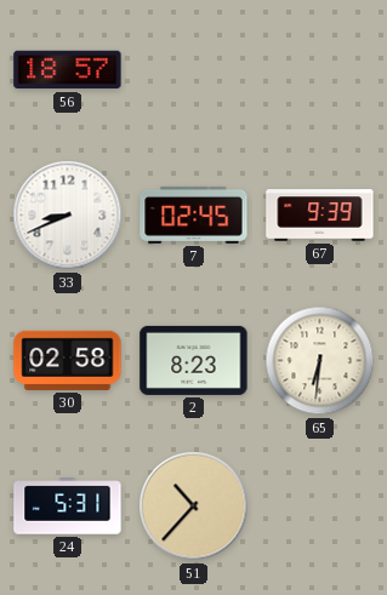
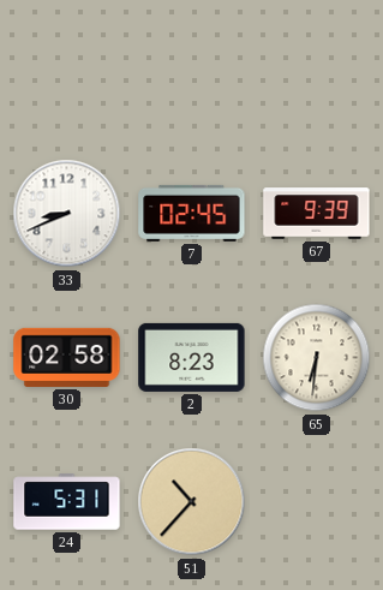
56: 18:57 -> none (68, 70)
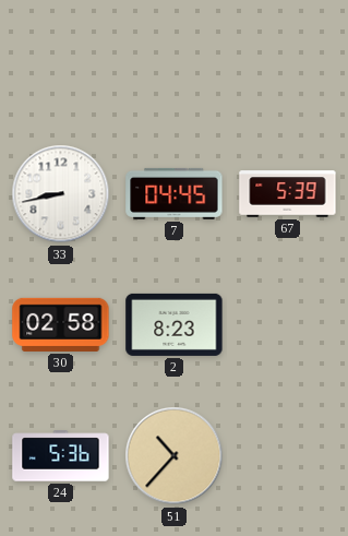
33: 8:41 -> 8:43 (61, 194)
7: 02:45 -> 04:45 (175, 193)
67: 9:39 -> 5:39 (288, 194)
65: 6:31 -> none (317, 358)
24: 5:31 -> 5:36 (61, 456)
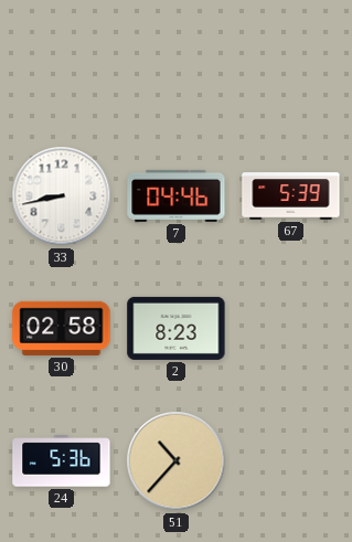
7: 04:45 -> 04:46 (177, 195)
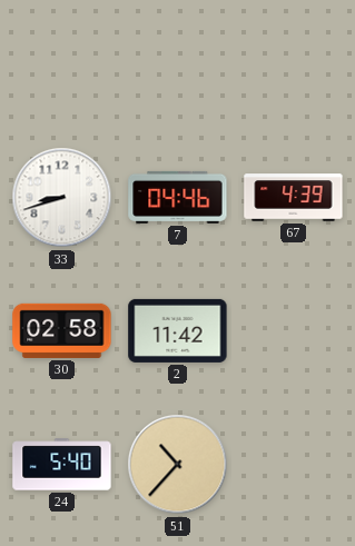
33: 8:43 -> 8:42 (62, 198)
67: 5:39 -> 4:39 (294, 198)
2: 8:23 -> 11:42 (178, 330)
24: 5:36 -> 5:40 (62, 465)
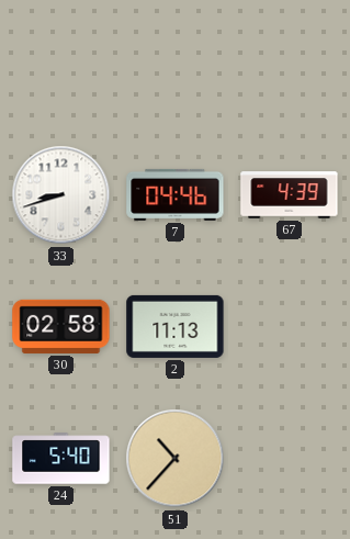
2: 11:42 -> 11:13 (176, 326)
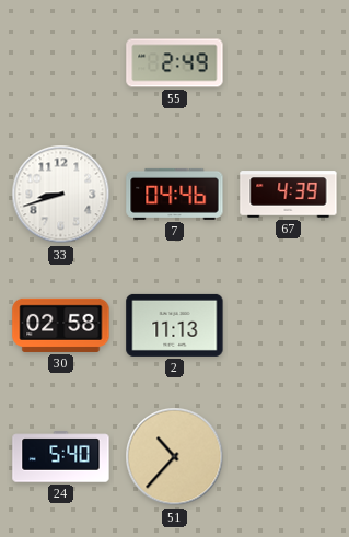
55: none -> 2:49 (175, 63)
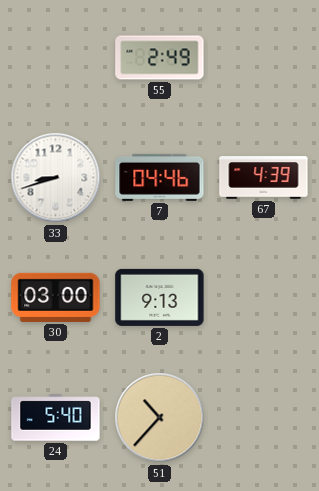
30: 02:58 -> 03:00 (56, 297)
2: 11:13 -> 9:13 (160, 297)
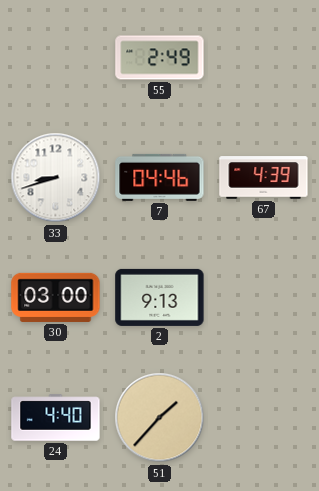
24: 5:40 -> 4:40 (56, 418)
51: 10:37 -> 1:37 (160, 418)
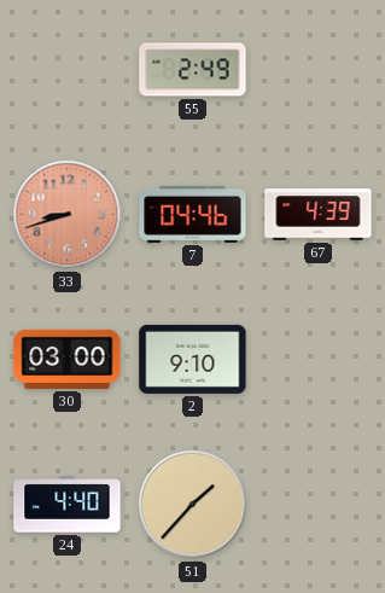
33 dial: white -> salmon (68, 215)
2: 9:13 -> 9:10 (193, 359)
